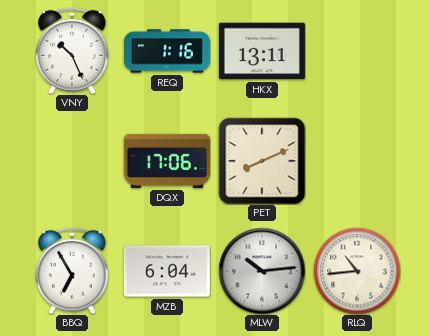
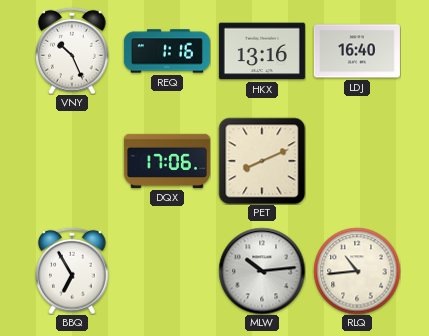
HKX: 13:11 -> 13:16 (262, 51)
LDJ: none -> 16:40 (357, 51)
MZB: 6:04 -> none (167, 271)
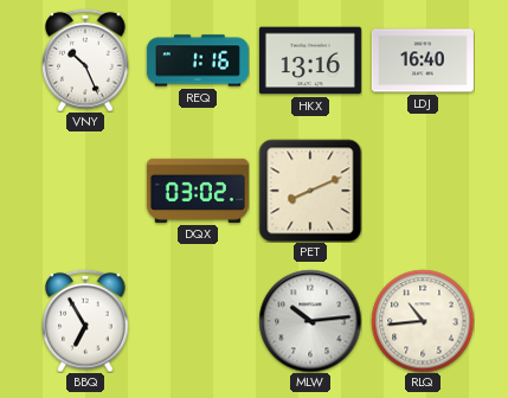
DQX: 17:06 -> 03:02 (198, 191)
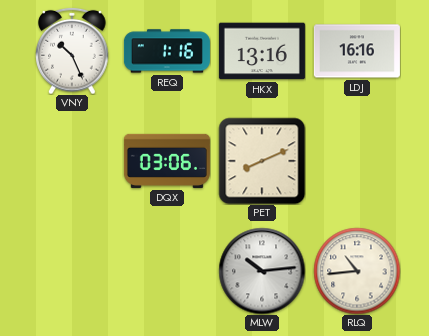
LDJ: 16:40 -> 16:16 (357, 51)
DQX: 03:02 -> 03:06 (167, 161)
BBQ: 6:55 -> none (85, 321)
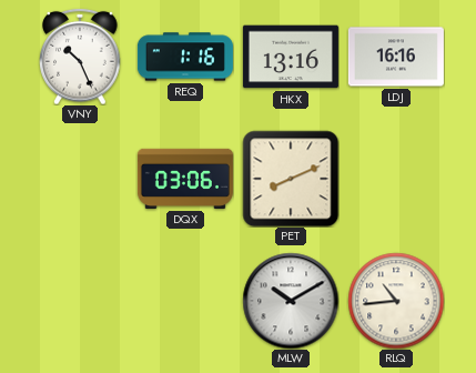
MLW: 10:14 -> 10:10 (291, 301)
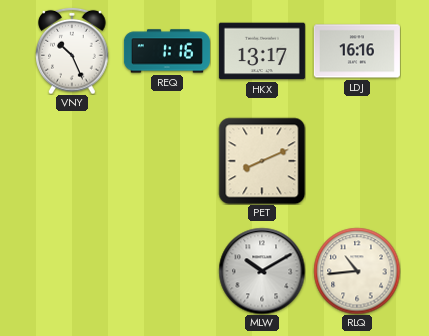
HKX: 13:16 -> 13:17 (262, 51)
DQX: 03:06 -> none (185, 179)
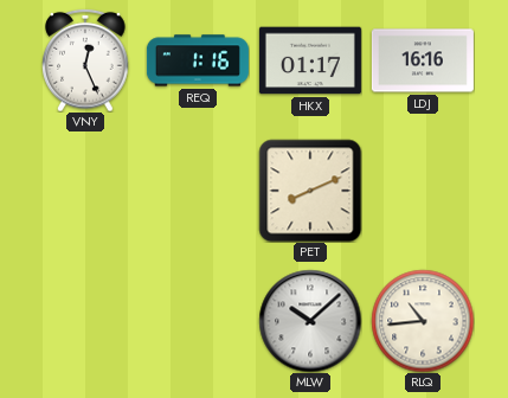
VNY: 10:26 -> 12:26 (85, 60)
HKX: 13:17 -> 01:17 (310, 60)
MLW: 10:10 -> 10:08 (310, 321)
